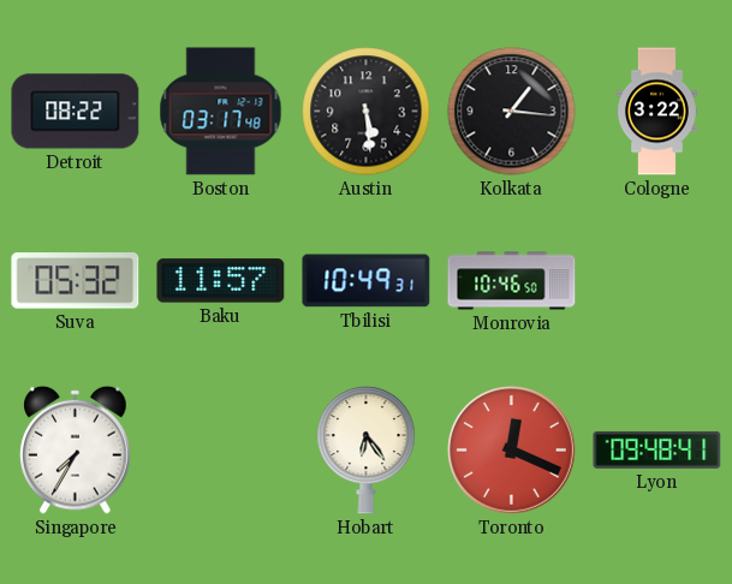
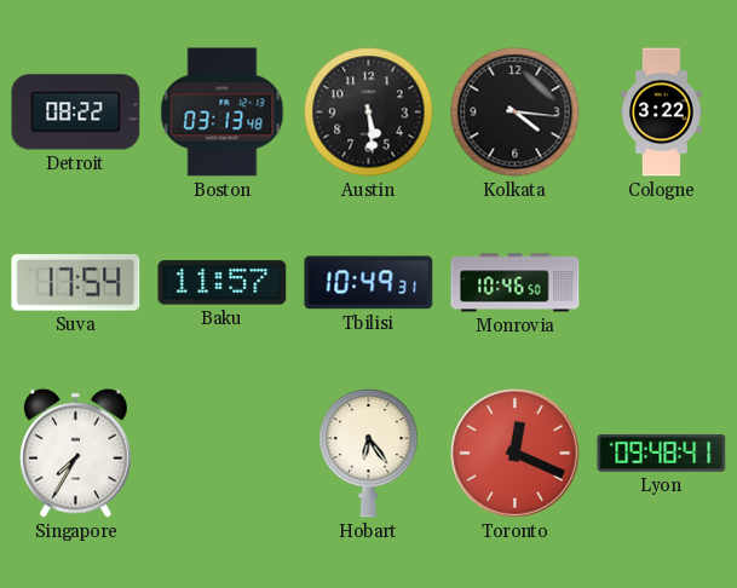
Boston: 03:17 -> 03:13 (223, 113)
Kolkata: 1:16 -> 4:16 (516, 113)
Suva: 05:32 -> 17:54 (76, 283)
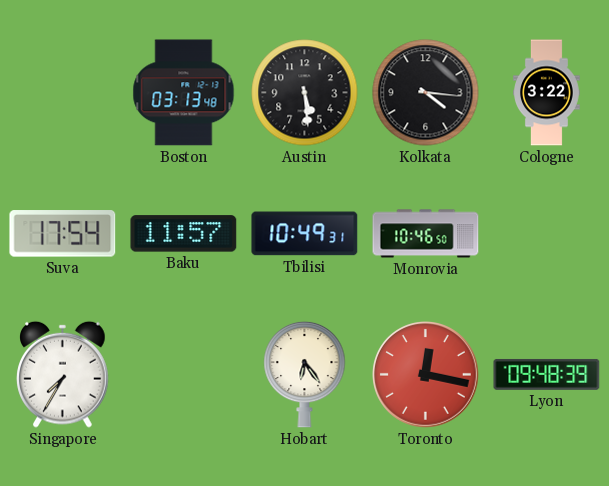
Detroit: 08:22 -> none (76, 113)
Toronto: 12:19 -> 12:17 (426, 375)
Lyon: 09:48:41 -> 09:48:39 (547, 374)
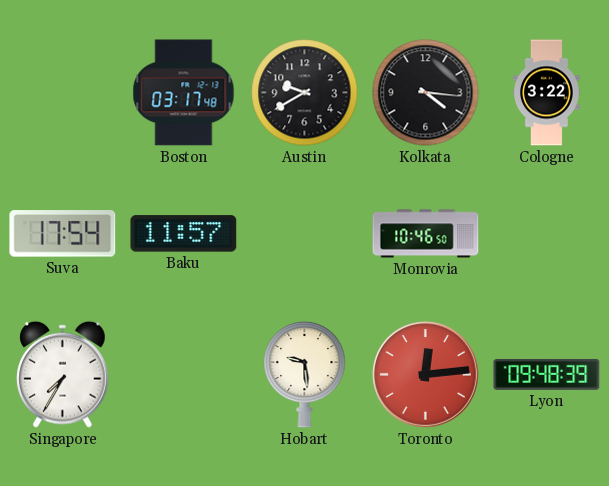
Boston: 03:13 -> 03:17 (184, 93)
Austin: 5:29 -> 9:40 (305, 93)
Tbilisi: 10:49 -> none (305, 234)
Hobart: 6:24 -> 9:29 (305, 374)
Toronto: 12:17 -> 12:14 (426, 375)
